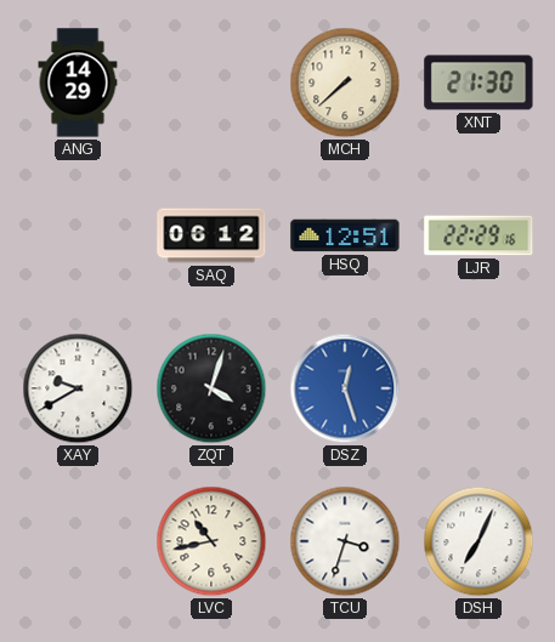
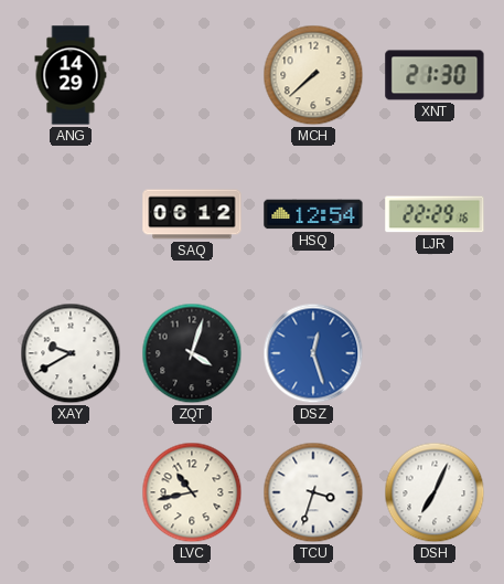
HSQ: 12:51 -> 12:54 (313, 214)
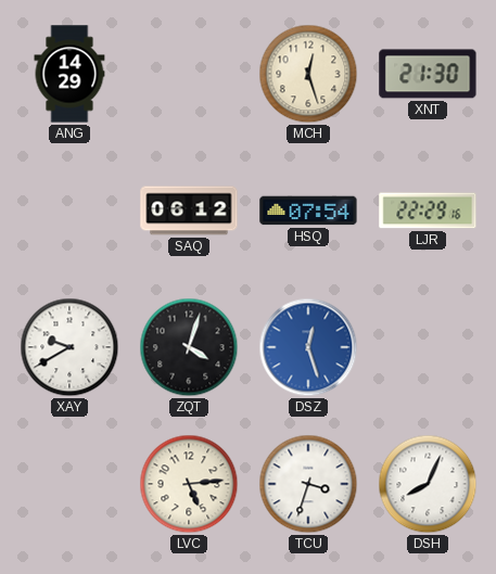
MCH: 7:38 -> 12:27 (308, 74)
HSQ: 12:54 -> 07:54 (308, 211)
LVC: 10:43 -> 5:14 (189, 484)
DSH: 7:04 -> 8:04 (428, 484)
